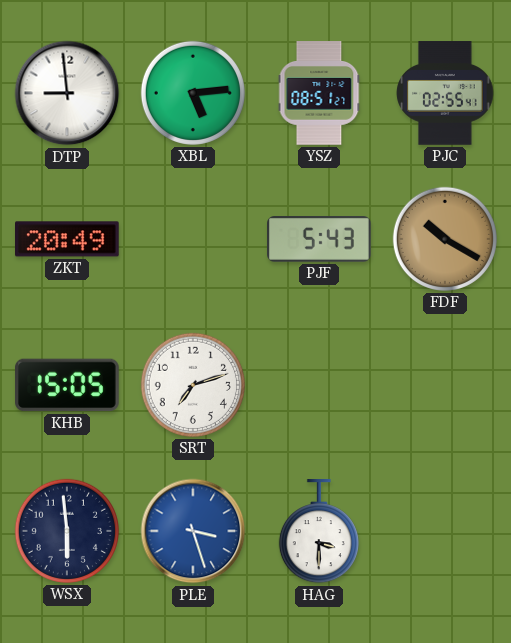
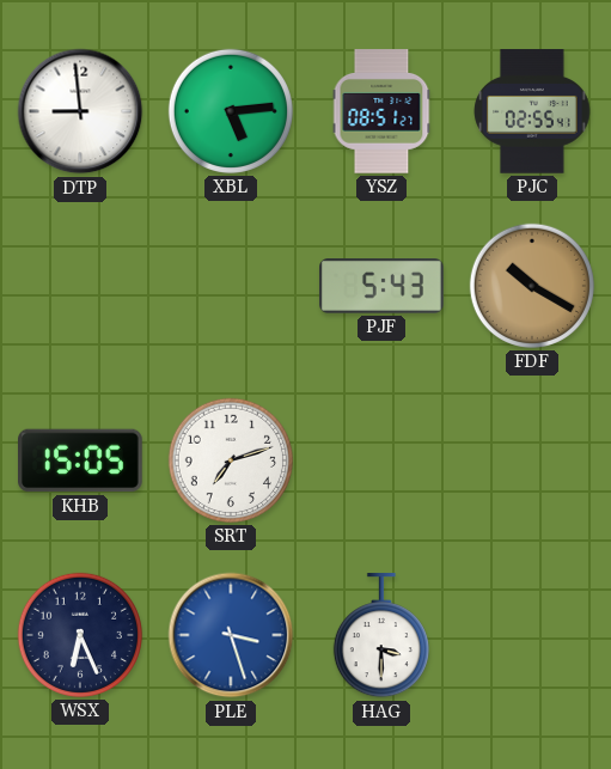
ZKT: 20:49 -> none (68, 239)
WSX: 5:59 -> 6:26 (80, 635)
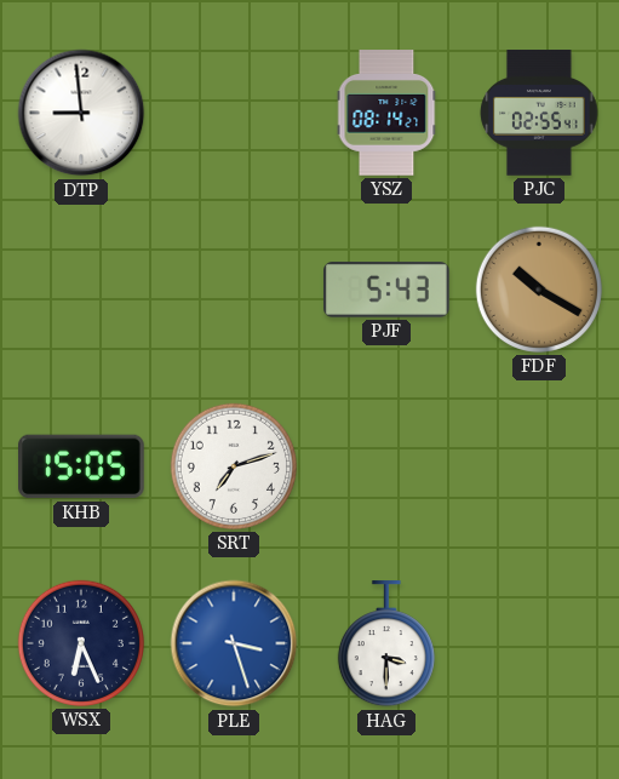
XBL: 5:14 -> none (231, 111)
YSZ: 08:51 -> 08:14 (386, 113)
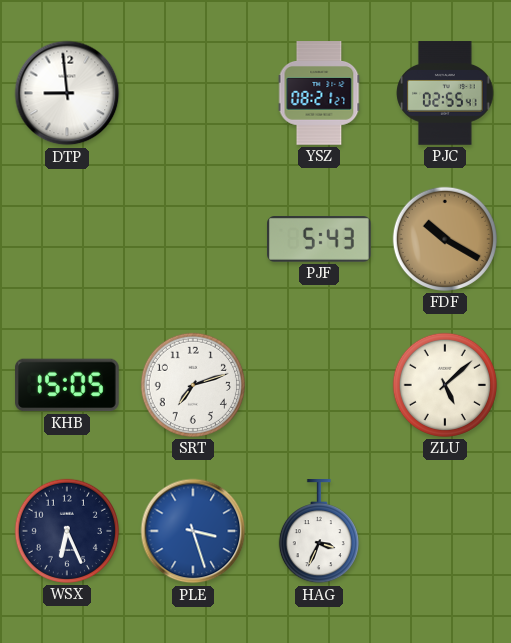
YSZ: 08:14 -> 08:21 (319, 93)
ZLU: none -> 5:08 (445, 385)
HAG: 3:30 -> 3:34 (319, 532)
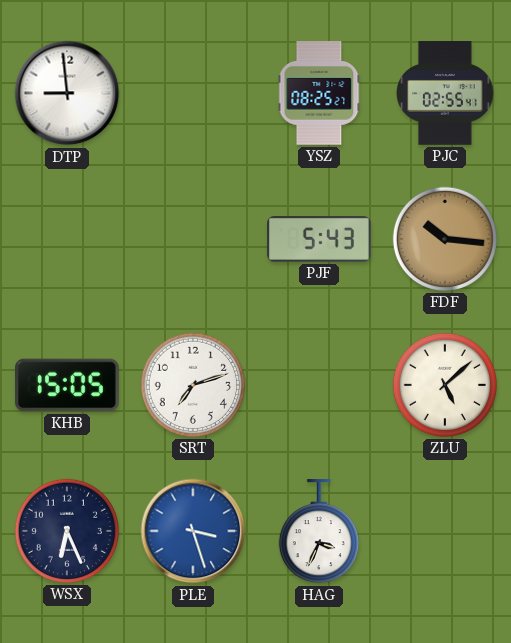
YSZ: 08:21 -> 08:25 (319, 93)
FDF: 10:20 -> 10:16 (445, 239)
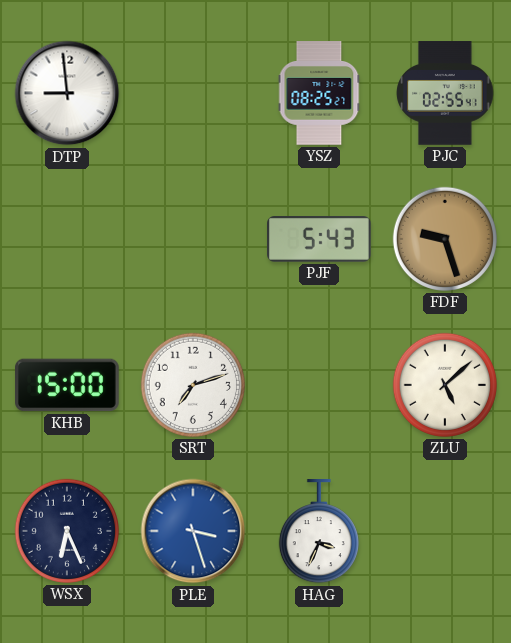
FDF: 10:16 -> 9:27 (445, 239)
KHB: 15:05 -> 15:00 (68, 385)
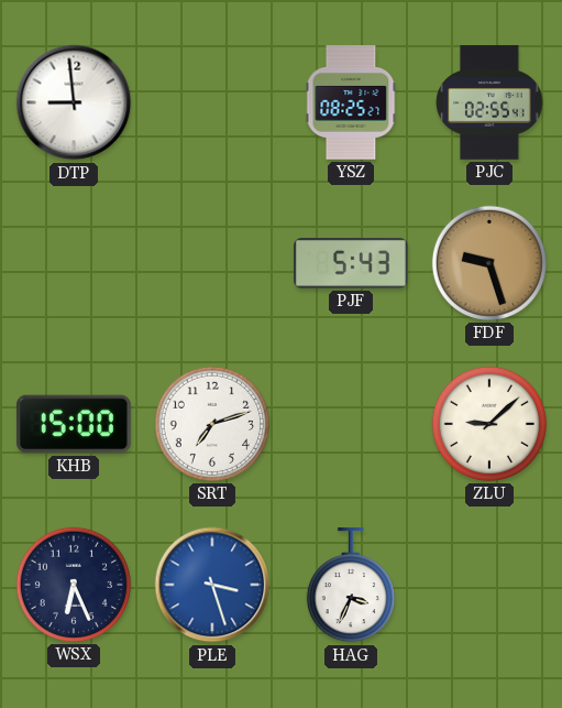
ZLU: 5:08 -> 9:08 (489, 424)
